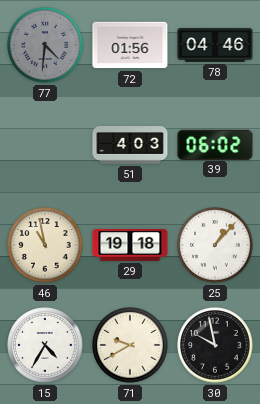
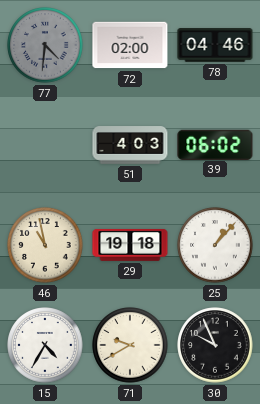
72: 01:56 -> 02:00 (130, 45)
30: 9:58 -> 9:56 (215, 345)
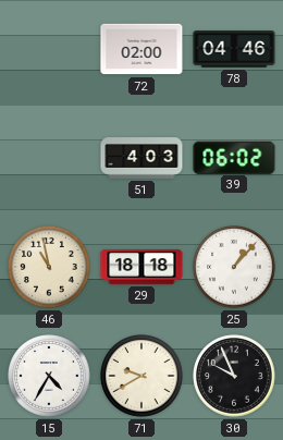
77: 4:31 -> none (45, 45)
29: 19:18 -> 18:18 (141, 267)
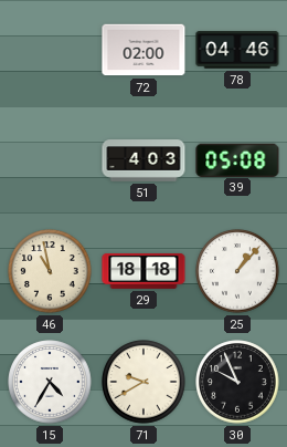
39: 06:02 -> 05:08 (237, 159)
